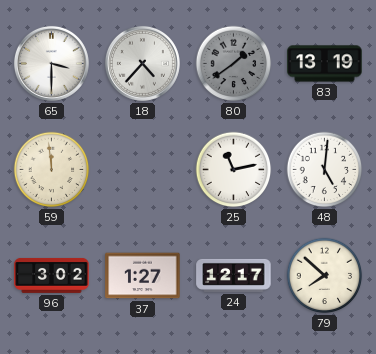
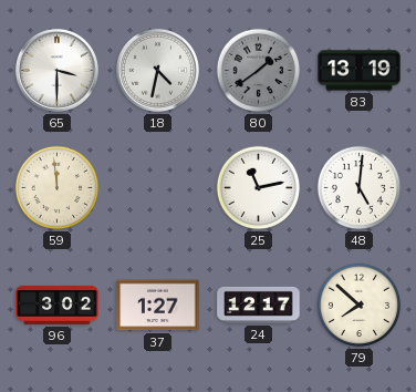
18: 4:37 -> 4:32 (157, 70)
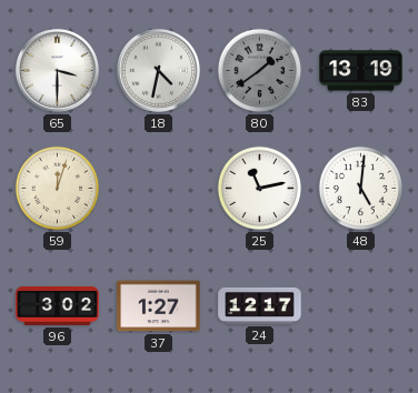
59: 11:59 -> 12:03 (58, 189)
79: 7:52 -> none (360, 306)
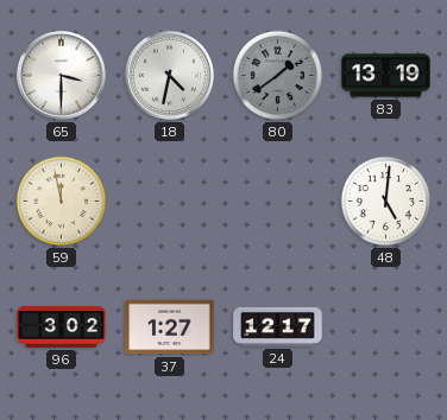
59: 12:03 -> 11:58 (62, 202)
25: 11:13 -> none (260, 189)
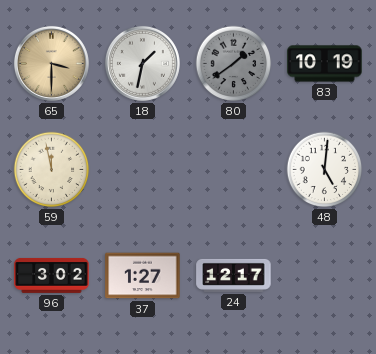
65 dial: white -> champagne (51, 63)
18: 4:32 -> 1:32 (142, 63)
83: 13:19 -> 10:19 (325, 64)
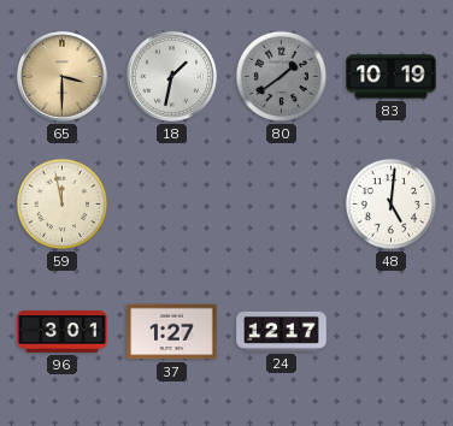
96: 3:02 -> 3:01 (63, 331)
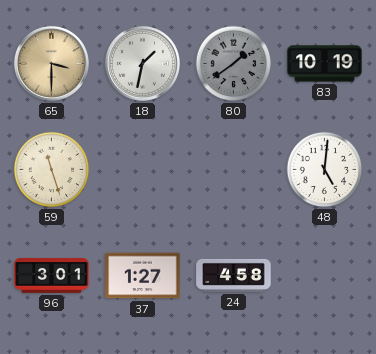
59: 11:58 -> 11:27 (52, 170)
24: 12:17 -> 4:58 (234, 275)
